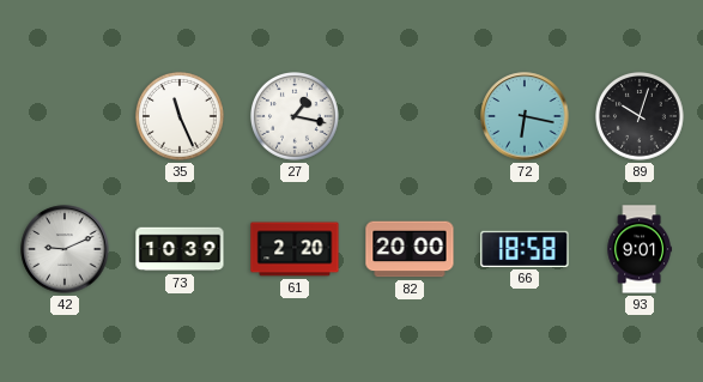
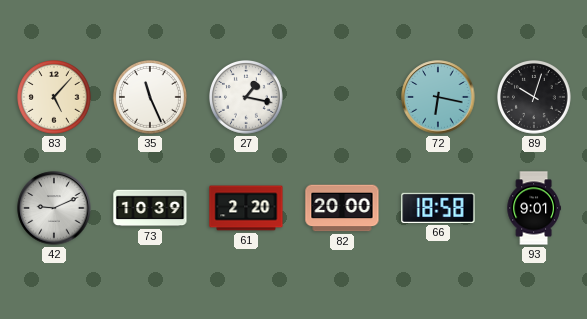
83: none -> 5:07 (55, 98)
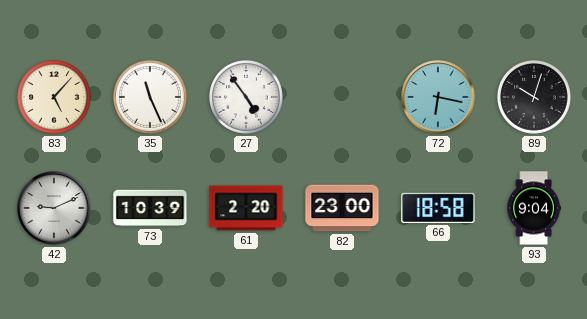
27: 1:17 -> 4:54 (247, 98)
82: 20:00 -> 23:00 (342, 208)
93: 9:01 -> 9:04 (534, 208)
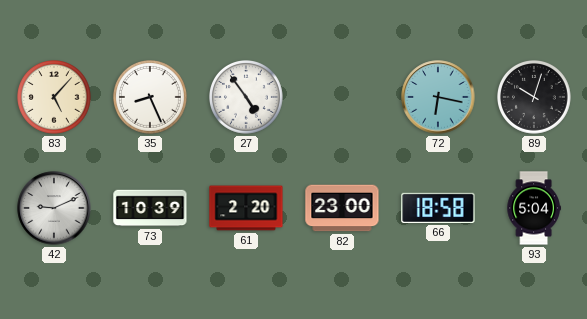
35: 11:26 -> 8:26 (151, 98)
93: 9:04 -> 5:04 (534, 208)
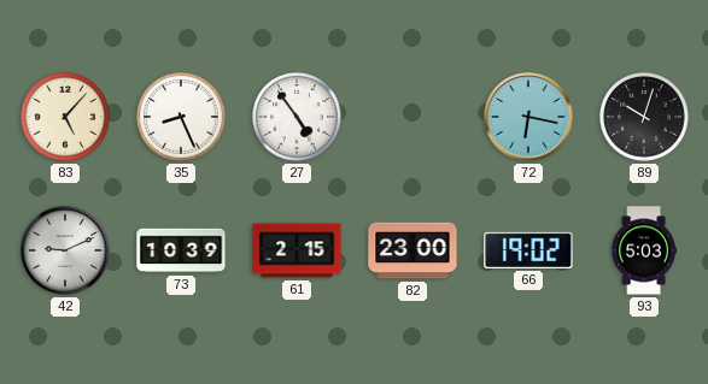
61: 2:20 -> 2:15 (297, 250)
66: 18:58 -> 19:02 (528, 250)
93: 5:04 -> 5:03 (644, 250)
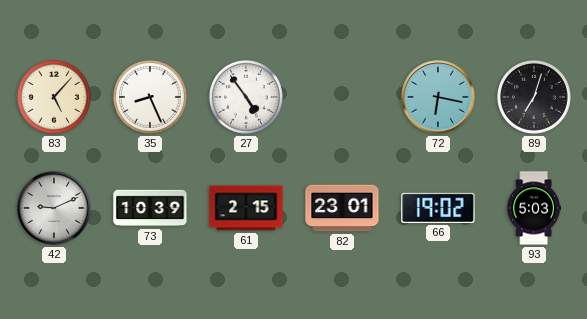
89: 10:03 -> 7:03 (535, 98)
82: 23:00 -> 23:01 (342, 208)
